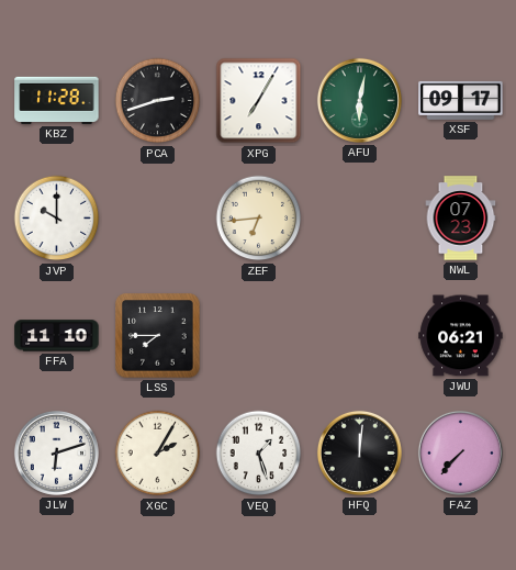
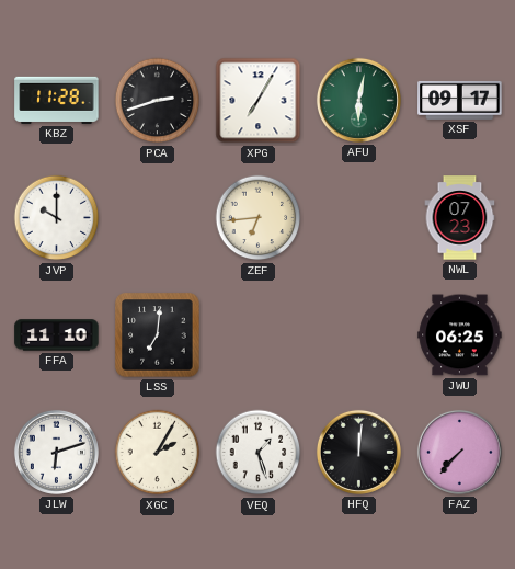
LSS: 7:45 -> 7:01 (158, 335)
JWU: 06:21 -> 06:25 (460, 335)
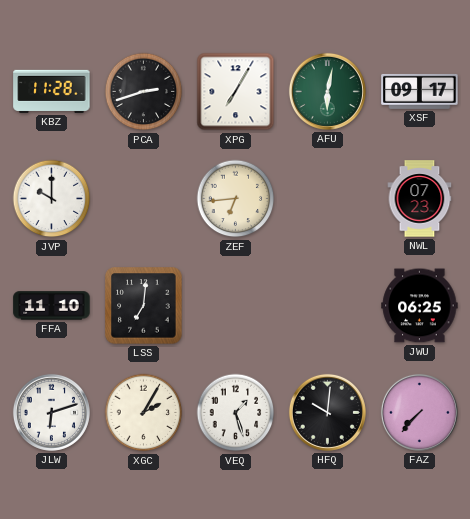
HFQ: 12:01 -> 10:01 (327, 412)
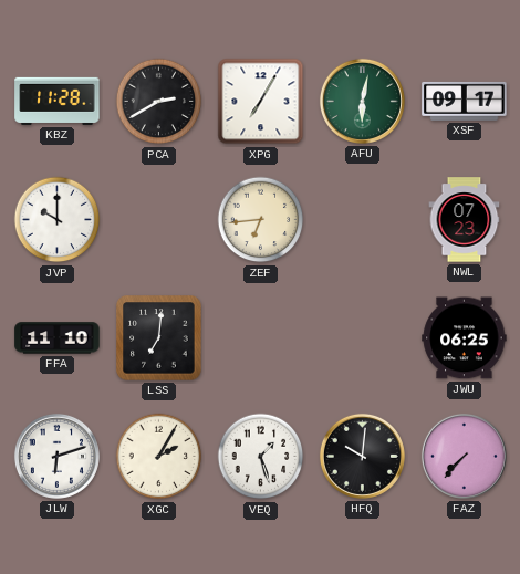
PCA: 2:42 -> 2:40 (159, 102)
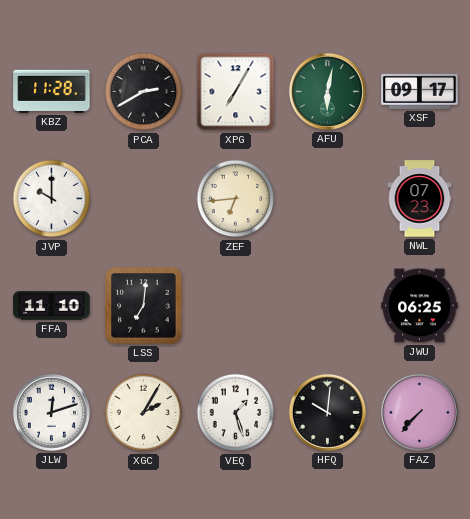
JLW: 6:12 -> 12:12 (51, 412)
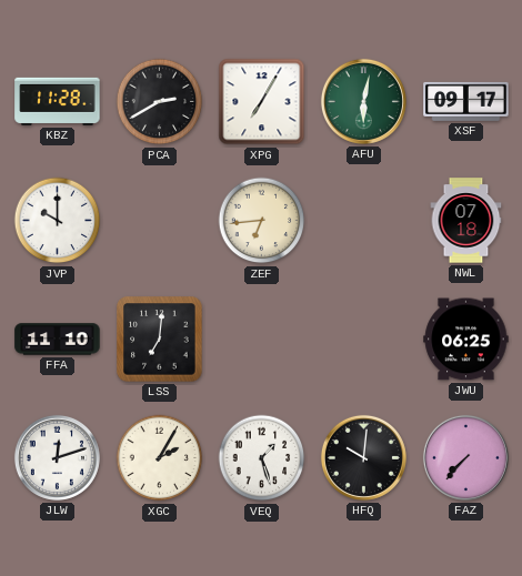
NWL: 07:23 -> 07:18 (466, 221)
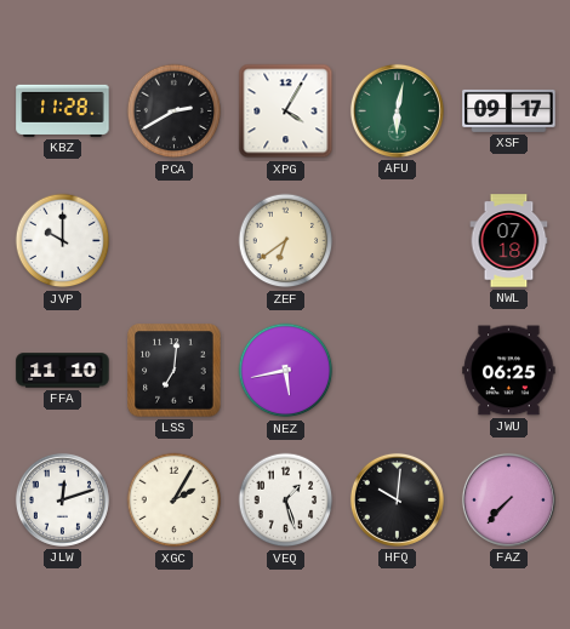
XPG: 7:05 -> 4:05 (286, 111)
ZEF: 6:44 -> 6:39 (286, 241)
NEZ: none -> 5:43 (286, 371)
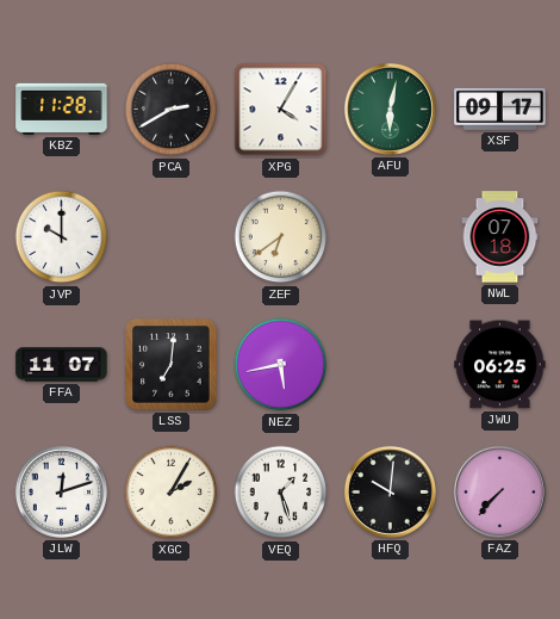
FFA: 11:10 -> 11:07 (62, 365)
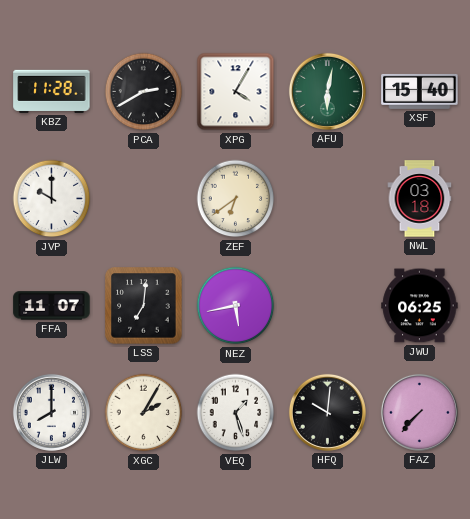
XSF: 09:17 -> 15:40 (420, 91)
NWL: 07:18 -> 03:18 (420, 199)
JLW: 12:12 -> 8:00 (51, 412)
